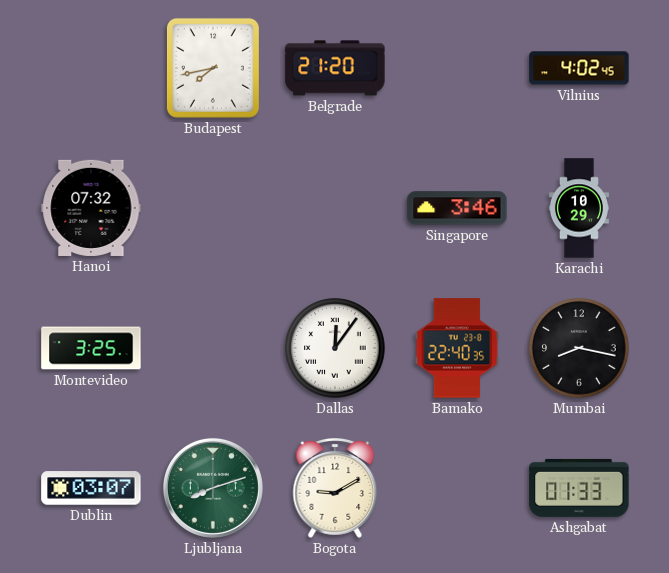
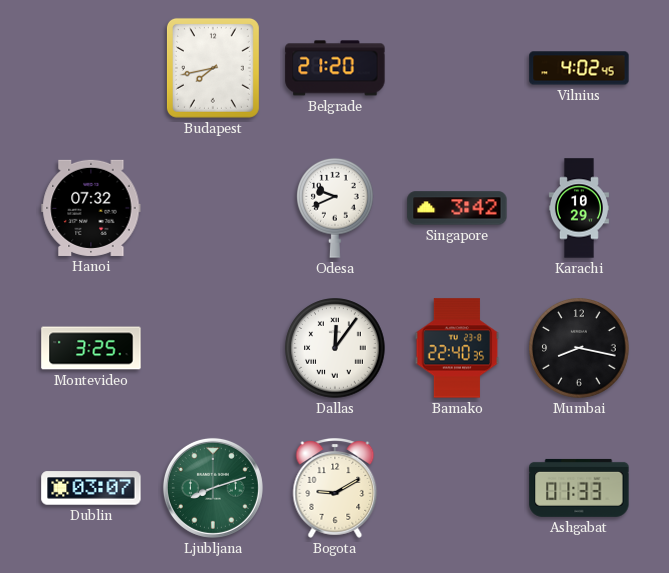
Odesa: none -> 9:41 (336, 208)
Singapore: 3:46 -> 3:42 (457, 208)
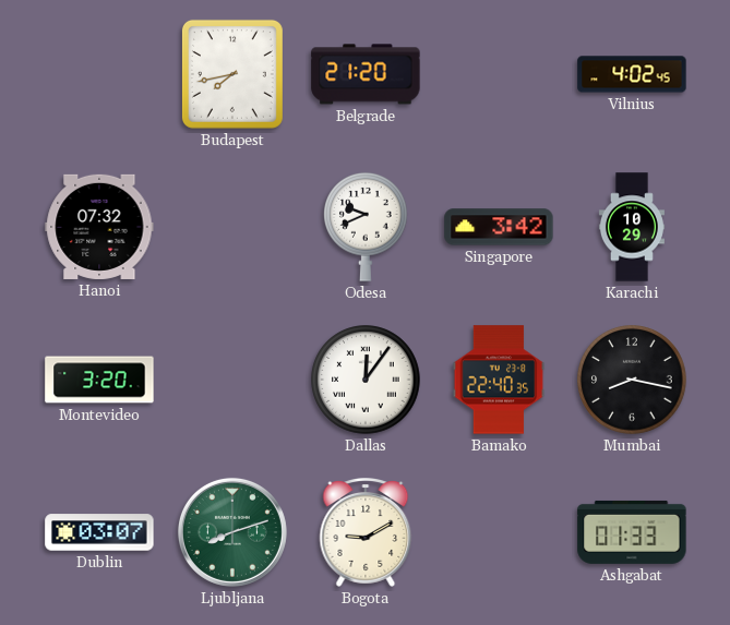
Montevideo: 3:25 -> 3:20 (99, 380)
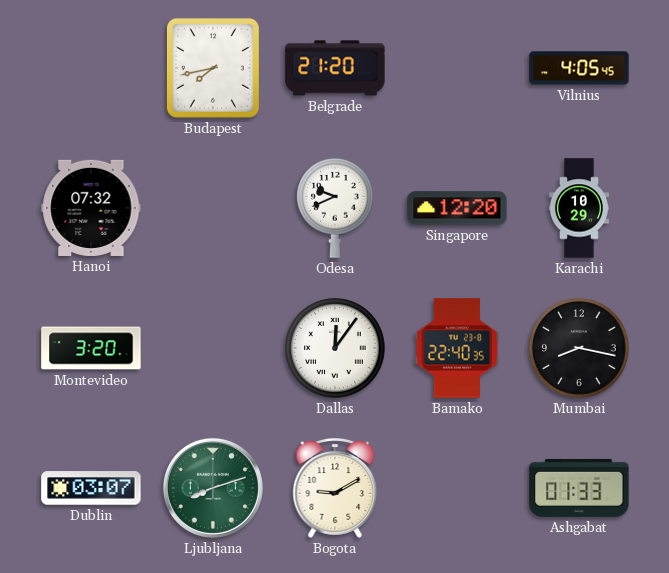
Vilnius: 4:02 -> 4:05 (579, 68)
Singapore: 3:42 -> 12:20 (457, 208)
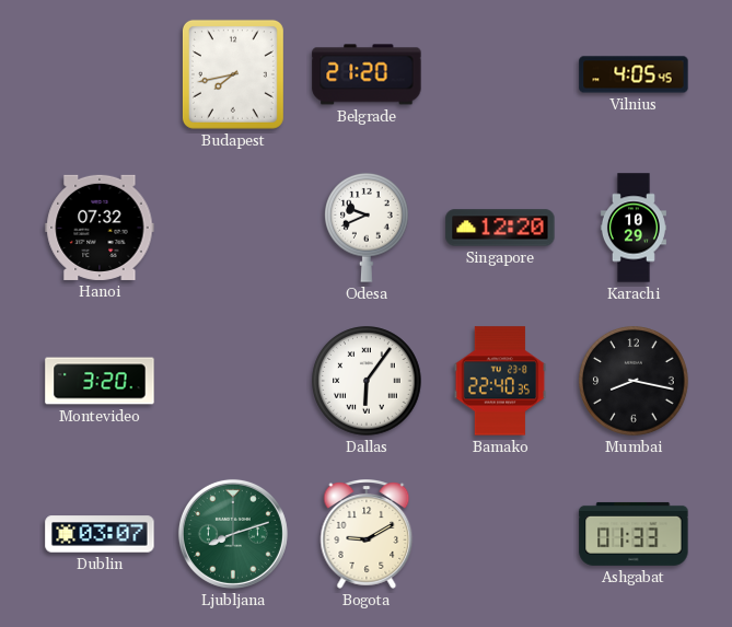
Dallas: 12:06 -> 6:06 (367, 381)
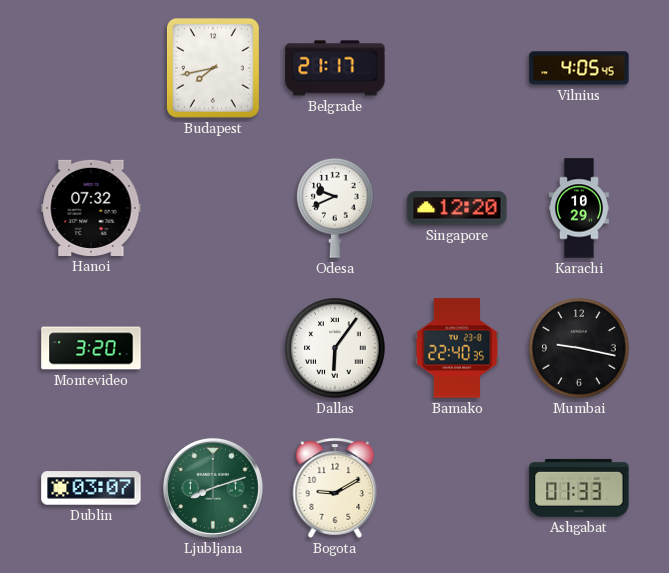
Belgrade: 21:20 -> 21:17 (335, 68)
Mumbai: 8:17 -> 9:17 (579, 348)
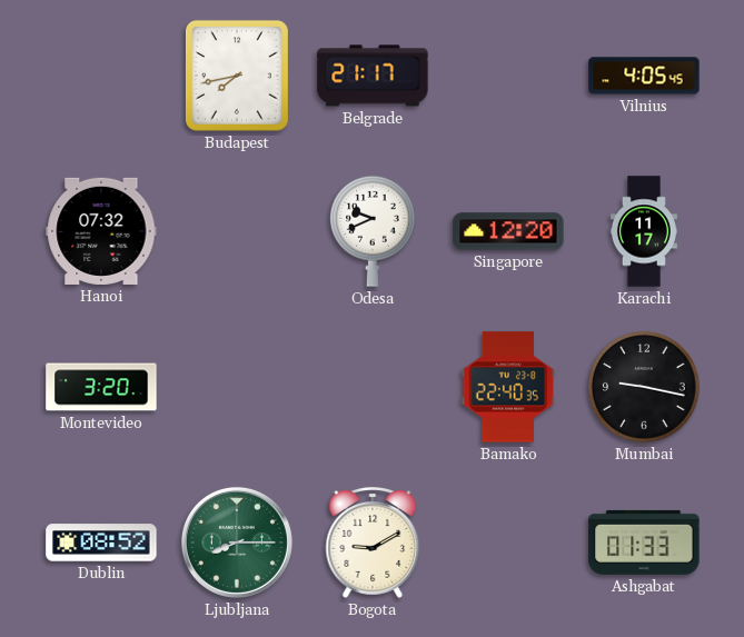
Karachi: 10:29 -> 11:17 (644, 231)
Dallas: 6:06 -> none (335, 348)
Dublin: 03:07 -> 08:52 (101, 543)
Ljubljana: 8:12 -> 8:15 (237, 543)
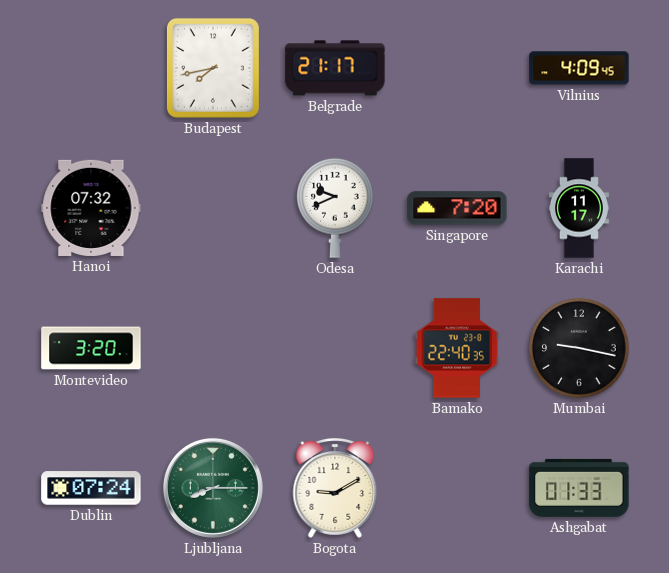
Vilnius: 4:05 -> 4:09 (579, 68)
Singapore: 12:20 -> 7:20 (457, 208)
Dublin: 08:52 -> 07:24 (91, 488)
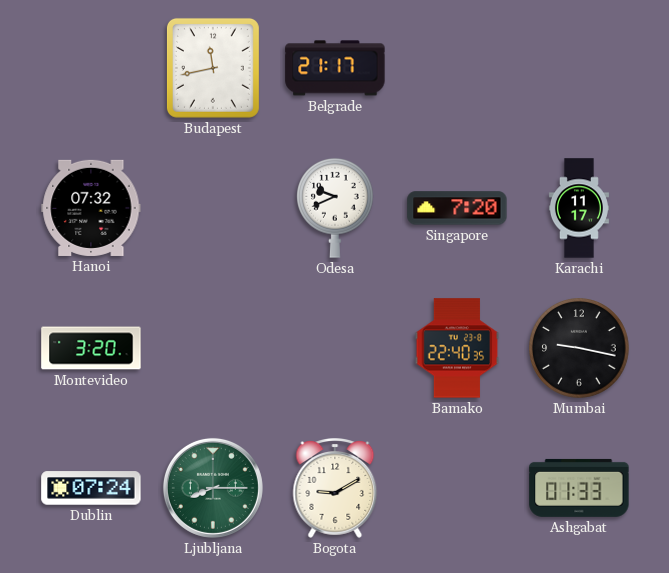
Budapest: 7:43 -> 11:43 (213, 68)
Vilnius: 4:09 -> none (579, 68)
